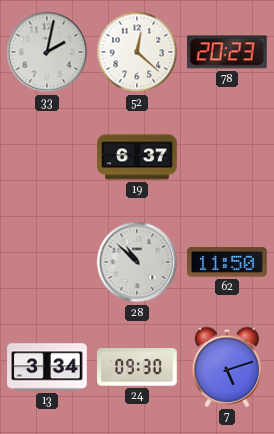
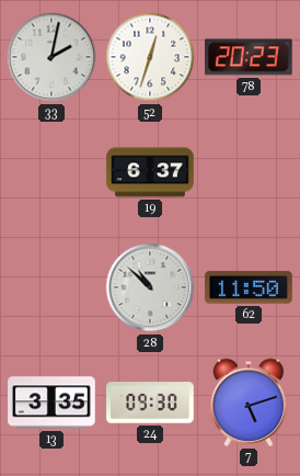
52: 12:22 -> 12:33 (150, 57)
13: 3:34 -> 3:35 (51, 403)
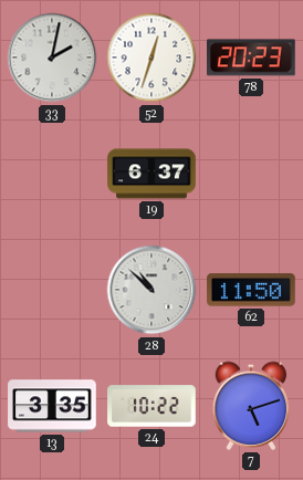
24: 09:30 -> 10:22 (151, 406)
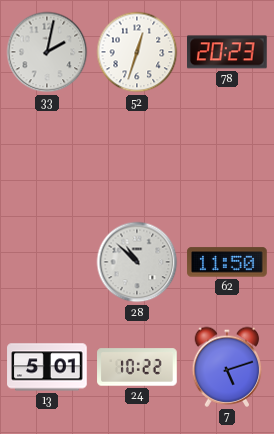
19: 6:37 -> none (151, 174)
13: 3:35 -> 5:01 (47, 367)
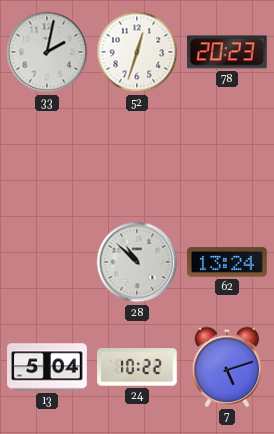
62: 11:50 -> 13:24 (227, 262)
13: 5:01 -> 5:04 (47, 367)
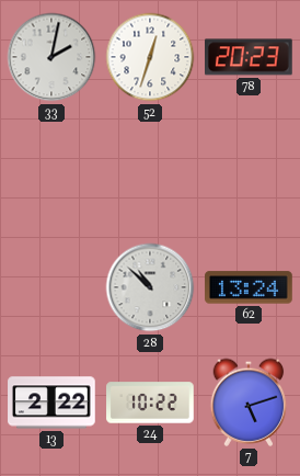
13: 5:04 -> 2:22 (51, 403)
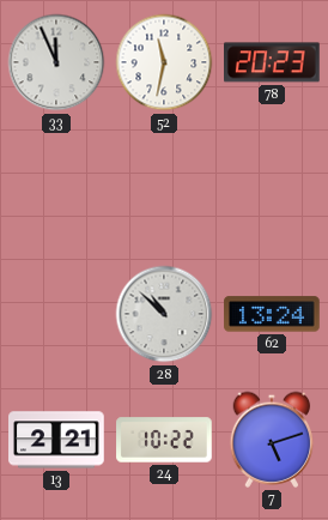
33: 2:02 -> 11:56 (56, 62)
52: 12:33 -> 11:32 (164, 62)
13: 2:22 -> 2:21 (56, 440)
